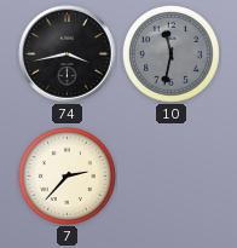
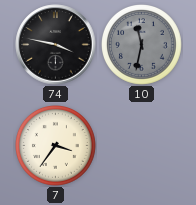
74: 3:43 -> 3:47 (56, 45)
7: 2:37 -> 3:36 (56, 146)
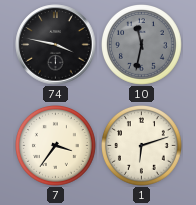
1: none -> 6:12 (142, 146)
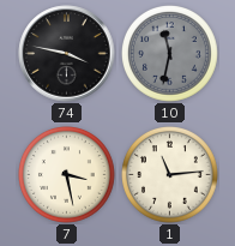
7: 3:36 -> 3:28 (67, 175)
1: 6:12 -> 11:14 (170, 175)
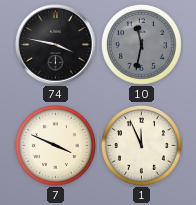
7: 3:28 -> 3:49 (56, 146)
1: 11:14 -> 11:56 (142, 146)
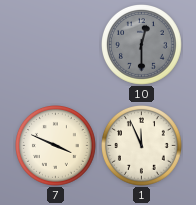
74: 3:47 -> none (56, 45)
10: 11:32 -> 12:30 (142, 45)
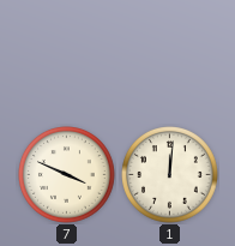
10: 12:30 -> none (142, 45)
1: 11:56 -> 12:01 (170, 175)
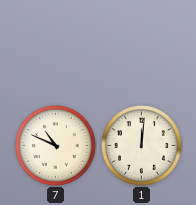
7: 3:49 -> 10:49 (56, 146)
